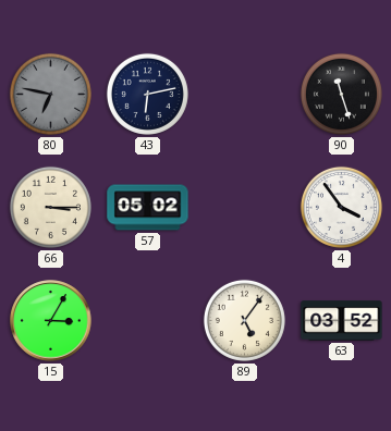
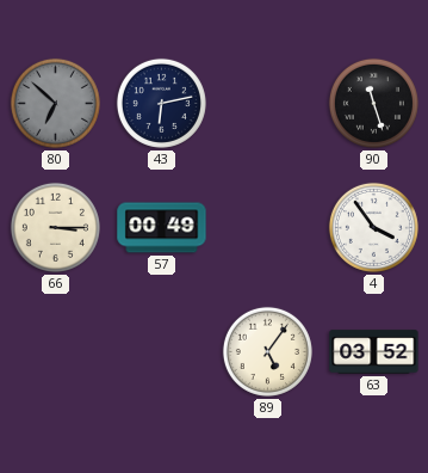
80: 6:47 -> 6:52 (55, 103)
57: 05:02 -> 00:49 (162, 228)
15: 3:05 -> none (51, 321)
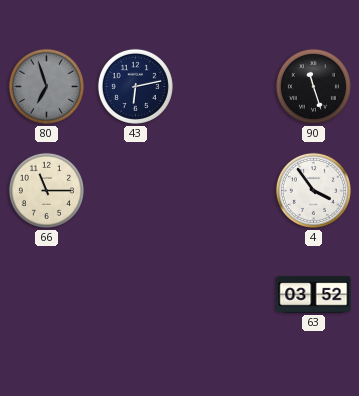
80: 6:52 -> 6:57 (46, 86)
66: 3:15 -> 11:15 (46, 190)
57: 00:49 -> none (162, 228)
89: 5:06 -> none (267, 351)
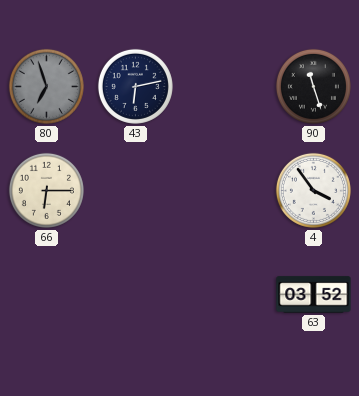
66: 11:15 -> 6:15 (46, 190)
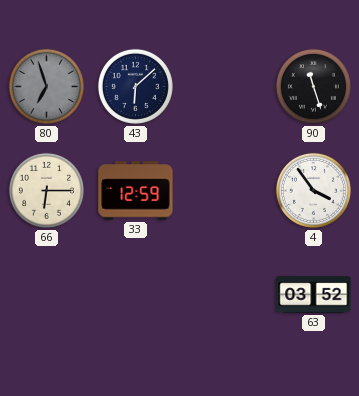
43: 6:13 -> 6:08 (135, 86)
33: none -> 12:59 (136, 191)
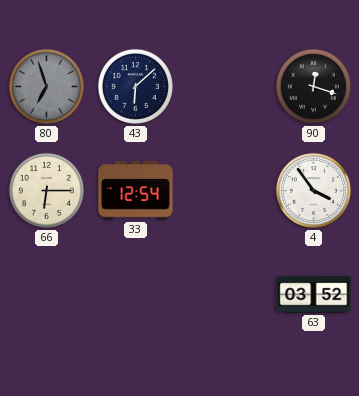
90: 11:27 -> 12:18 (313, 86)
33: 12:59 -> 12:54 (136, 191)
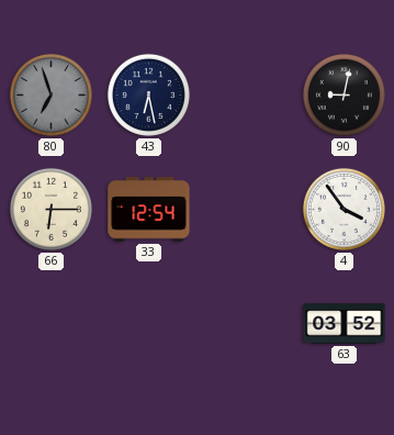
43: 6:08 -> 6:28 (148, 94)
90: 12:18 -> 9:02 (344, 94)
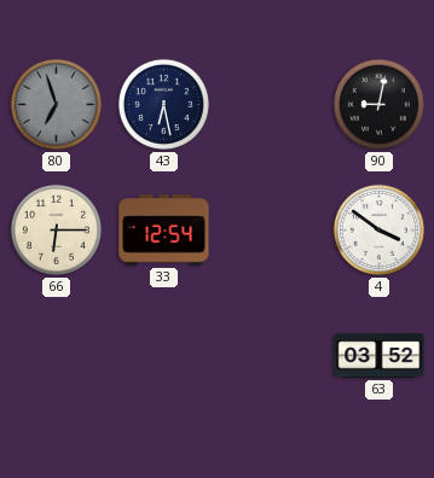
4: 3:54 -> 3:51 (378, 229)
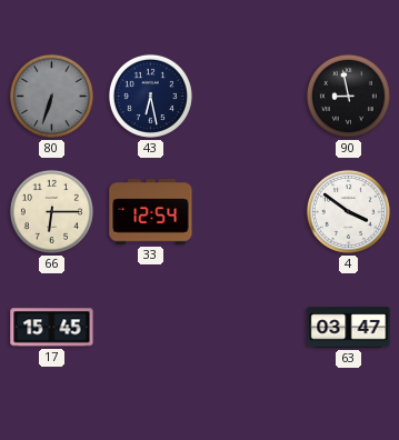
80: 6:57 -> 6:33 (51, 96)
90: 9:02 -> 8:58 (348, 96)
17: none -> 15:45 (52, 328)
63: 03:52 -> 03:47 (349, 328)
